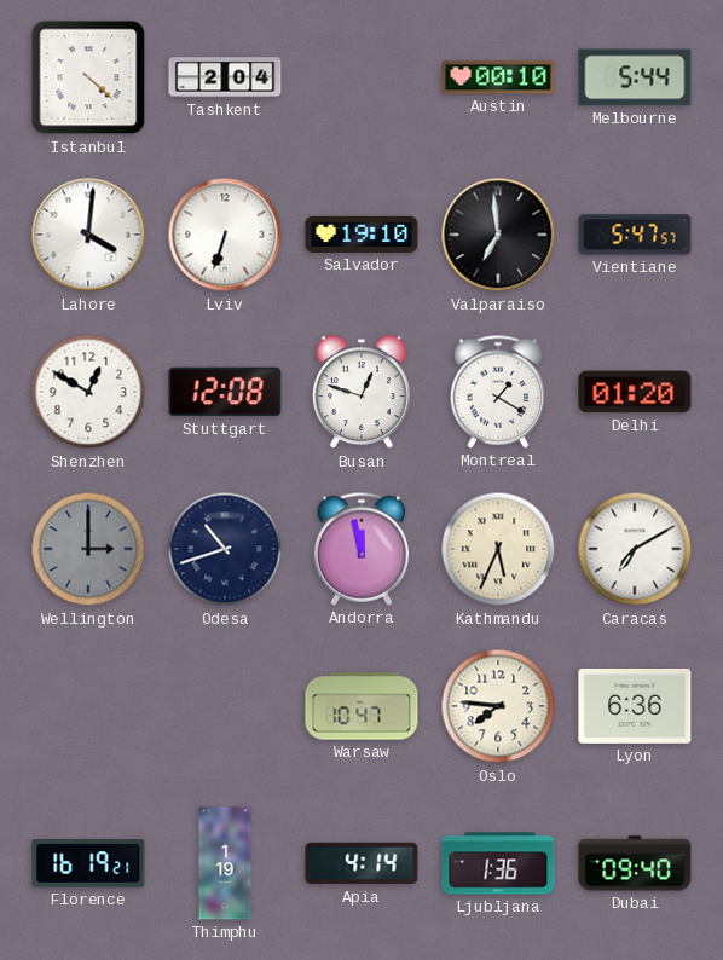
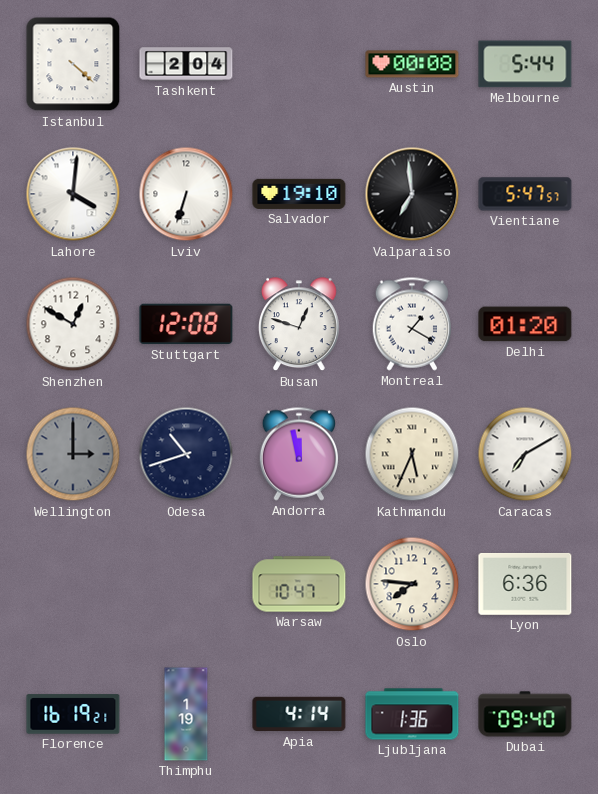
Austin: 00:10 -> 00:08 (412, 64)
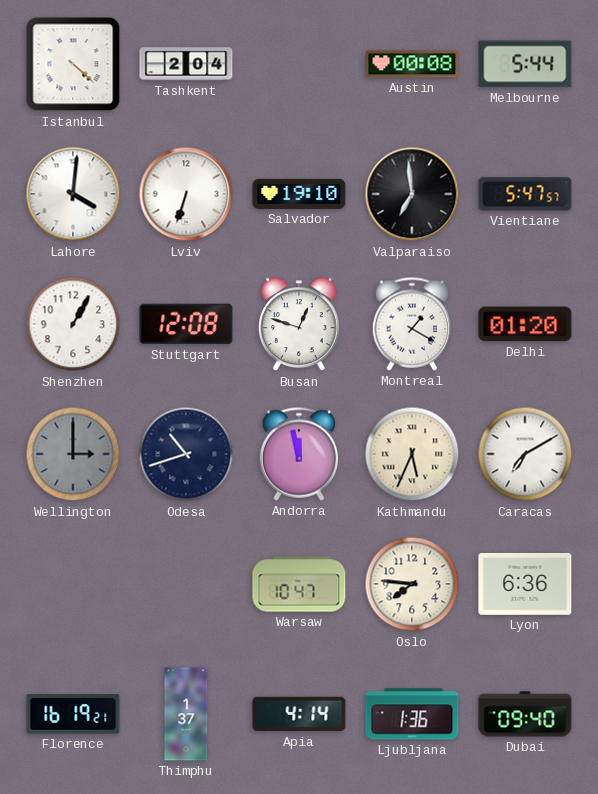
Shenzhen: 12:50 -> 1:05 (73, 324)
Thimphu: 1:19 -> 1:37 (186, 714)
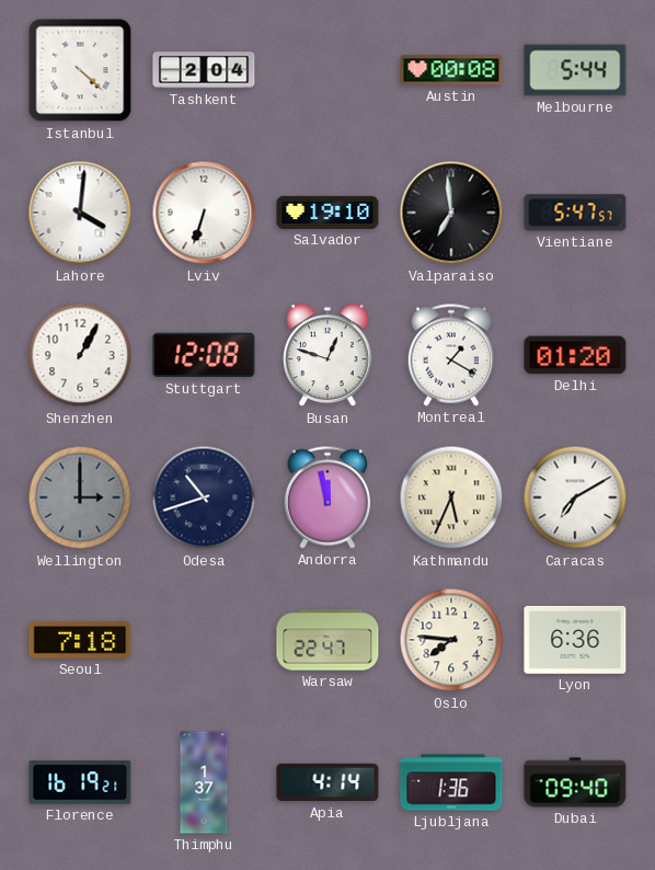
Seoul: none -> 7:18 (80, 640)
Warsaw: 10:47 -> 22:47 (327, 640)
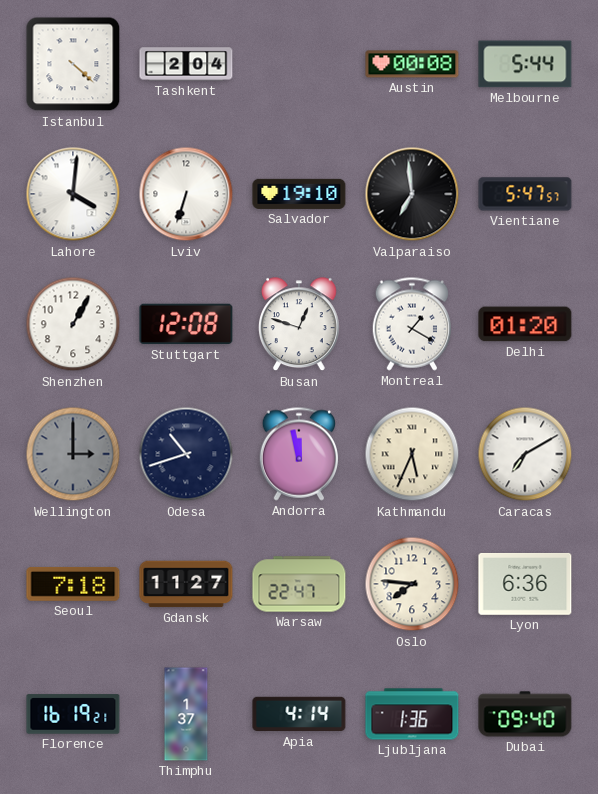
Gdansk: none -> 11:27 (186, 584)
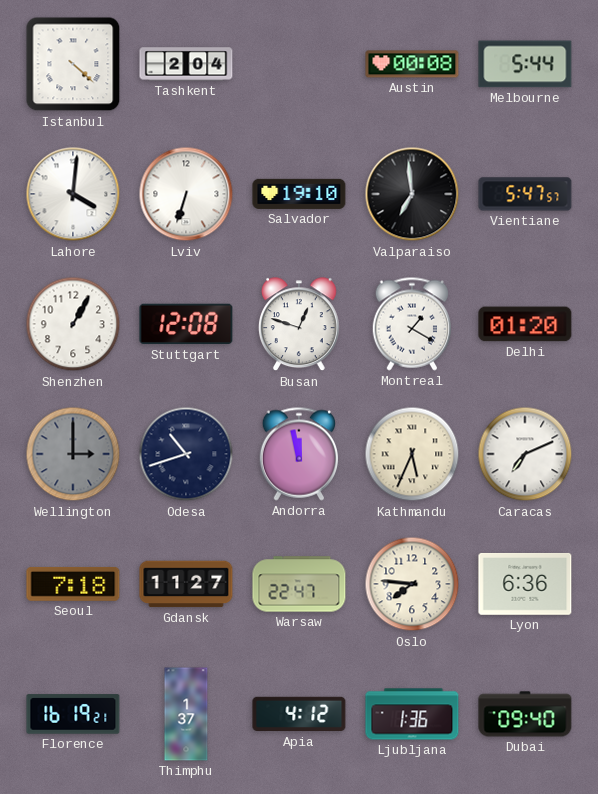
Caracas: 7:10 -> 7:11 (525, 454)
Apia: 4:14 -> 4:12 (299, 714)
